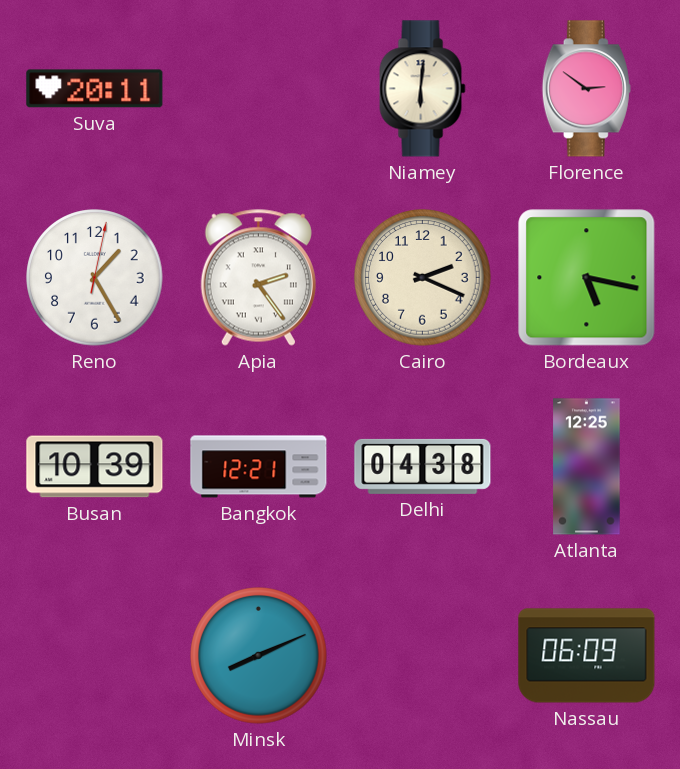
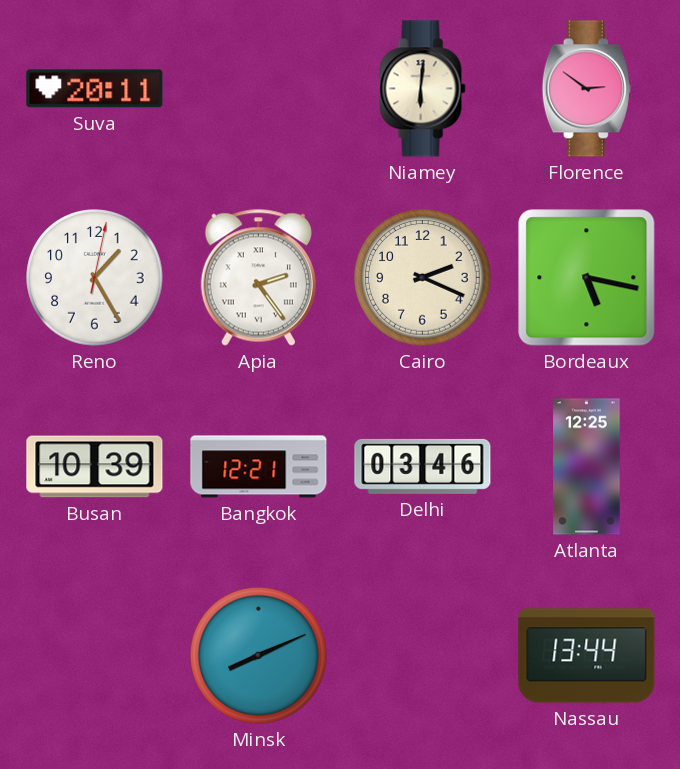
Delhi: 04:38 -> 03:46 (423, 466)
Nassau: 06:09 -> 13:44 (587, 656)
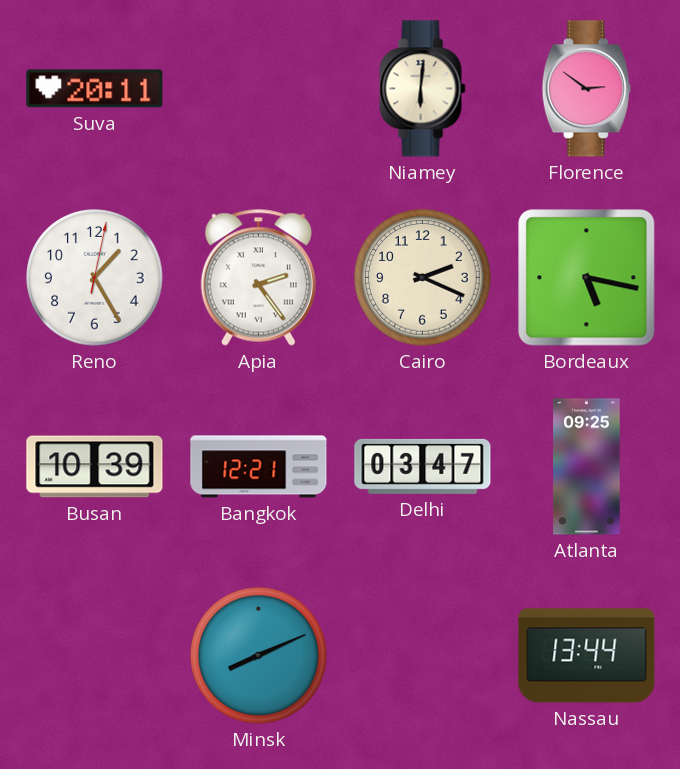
Delhi: 03:46 -> 03:47 (423, 466)
Atlanta: 12:25 -> 09:25 (587, 467)
